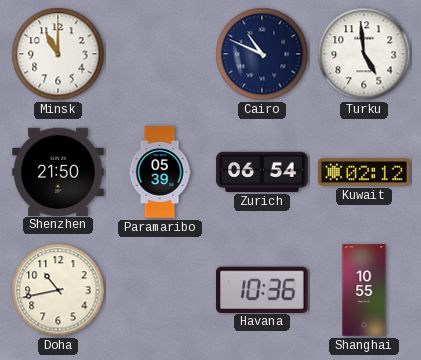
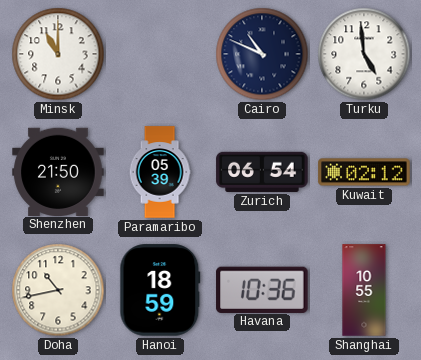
Hanoi: none -> 18:59 (160, 290)
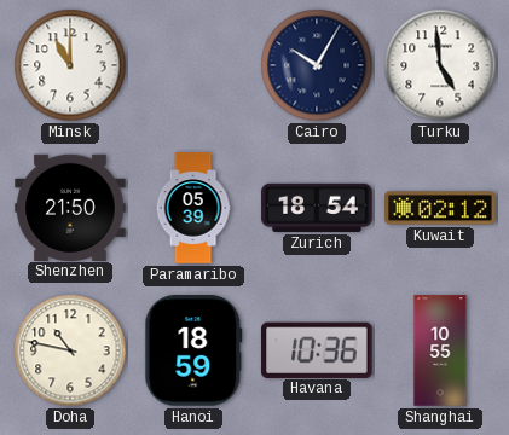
Cairo: 10:49 -> 10:05 (317, 65)
Zurich: 06:54 -> 18:54 (317, 208)
Doha: 10:43 -> 10:47 (70, 350)
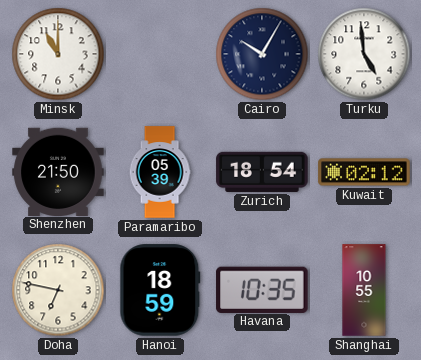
Doha: 10:47 -> 6:47 (58, 290)
Havana: 10:36 -> 10:35 (262, 289)
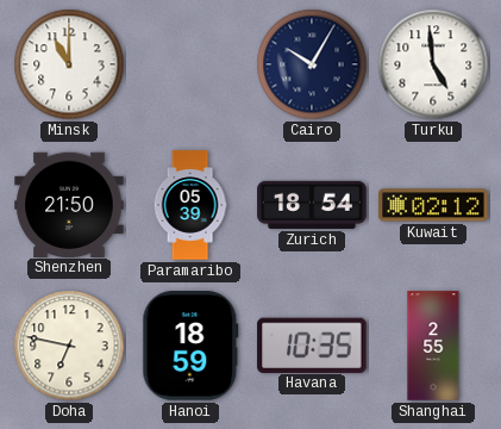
Shanghai: 10:55 -> 2:55 (433, 346)
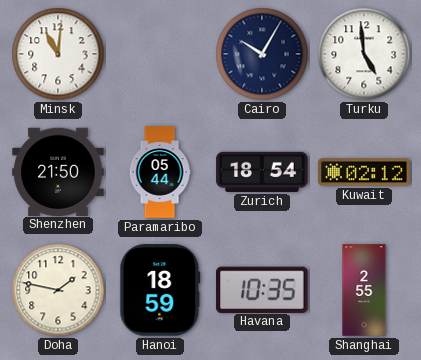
Minsk: 11:00 -> 11:01 (58, 54)
Paramaribo: 05:39 -> 05:44 (160, 172)
Doha: 6:47 -> 1:47 (58, 290)
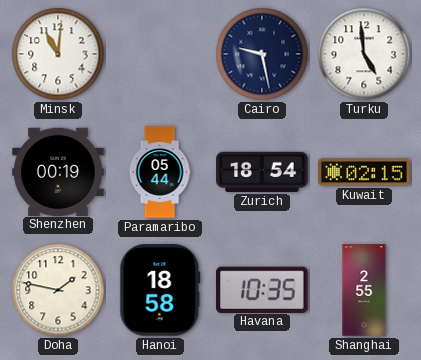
Cairo: 10:05 -> 9:28 (262, 54)
Shenzhen: 21:50 -> 00:19 (58, 171)
Kuwait: 02:12 -> 02:15 (364, 172)
Hanoi: 18:59 -> 18:58 (160, 290)
